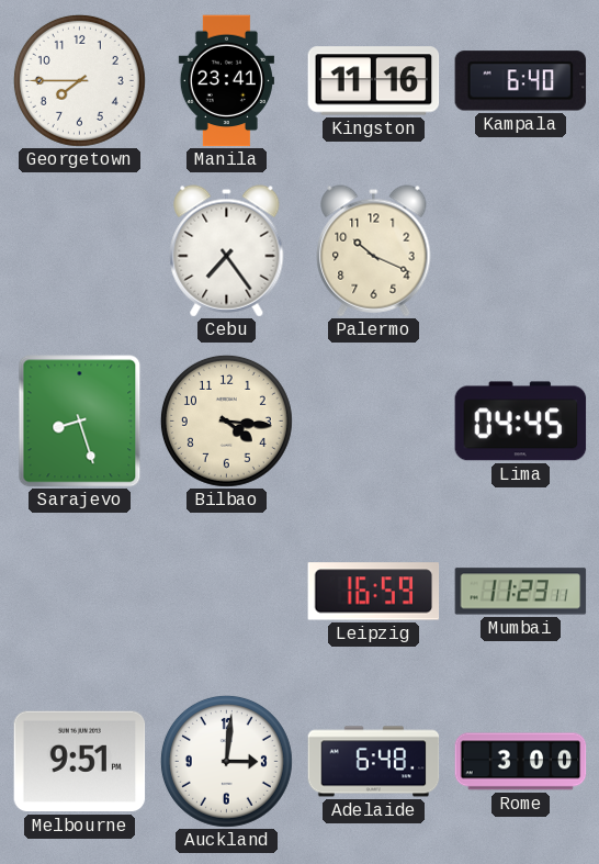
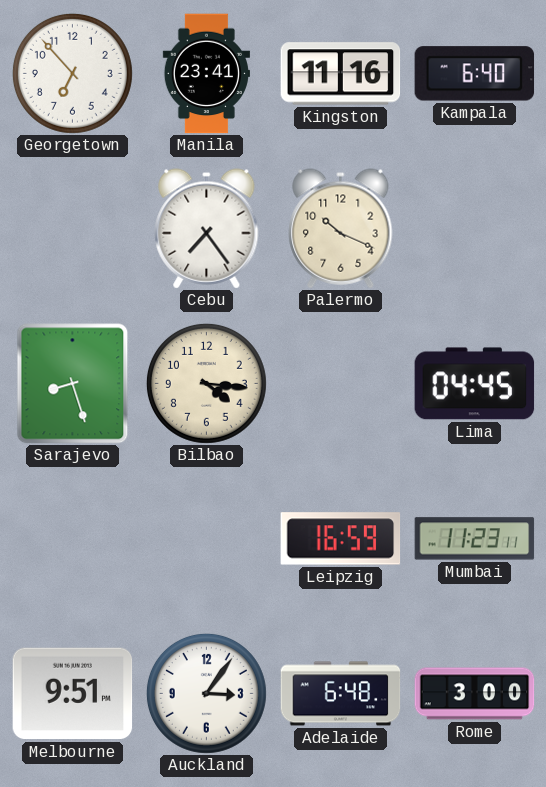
Georgetown: 7:45 -> 6:53 (72, 73)
Auckland: 3:01 -> 3:06 (206, 693)
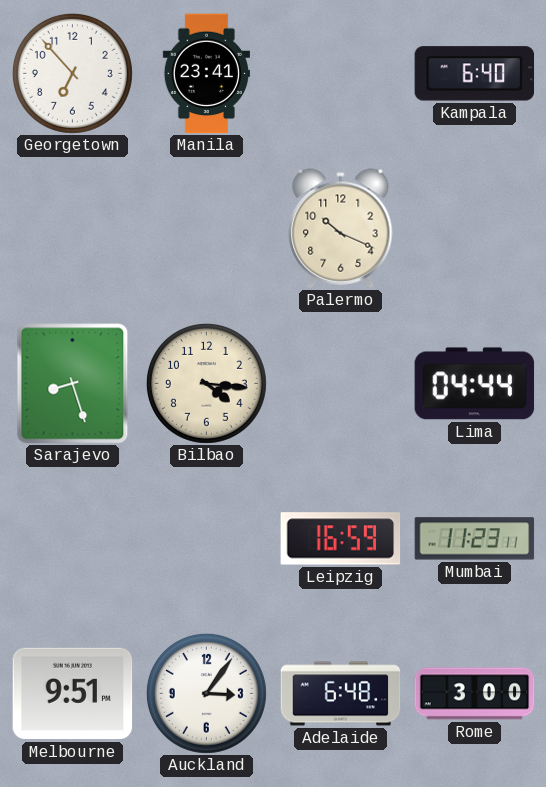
Kingston: 11:16 -> none (341, 74)
Cebu: 7:24 -> none (207, 229)
Lima: 04:45 -> 04:44 (475, 384)
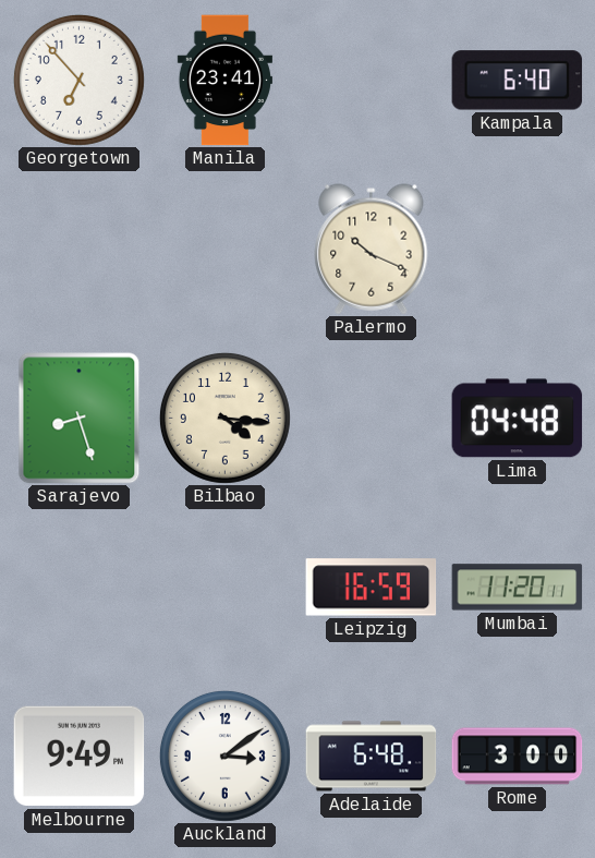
Lima: 04:44 -> 04:48 (518, 419)
Mumbai: 11:23 -> 11:20 (518, 588)
Melbourne: 9:51 -> 9:49 (80, 757)
Auckland: 3:06 -> 3:09 (224, 756)
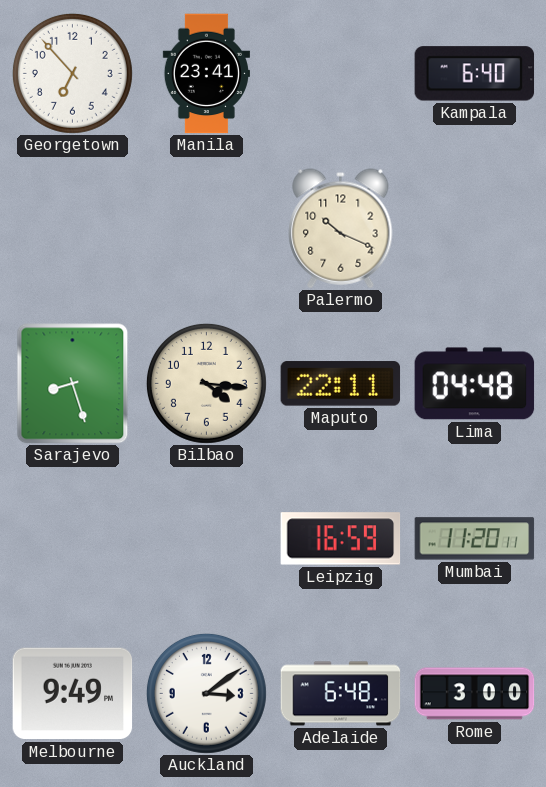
Maputo: none -> 22:11 (341, 384)
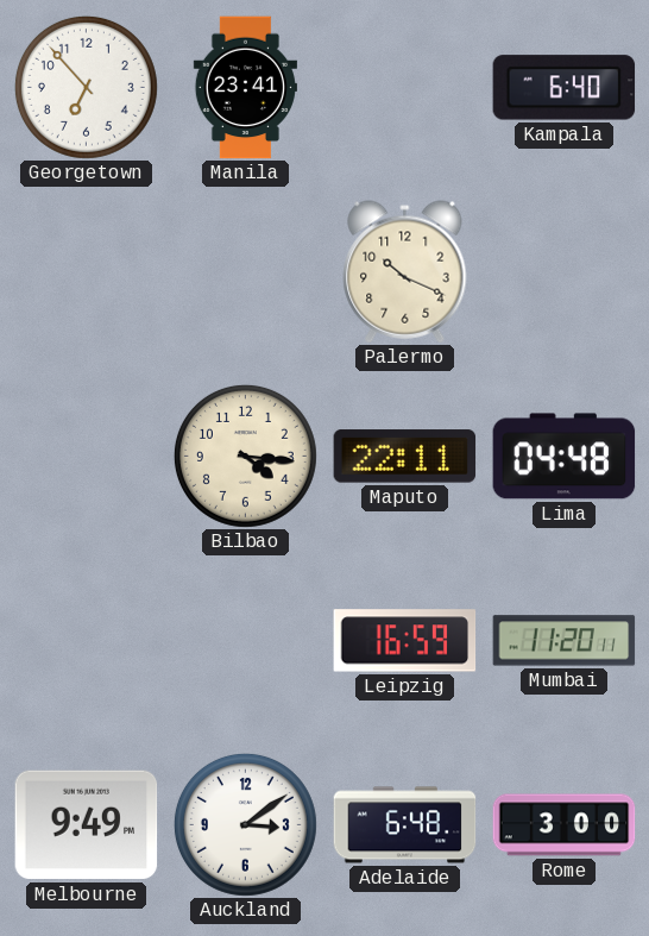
Sarajevo: 8:27 -> none (73, 384)
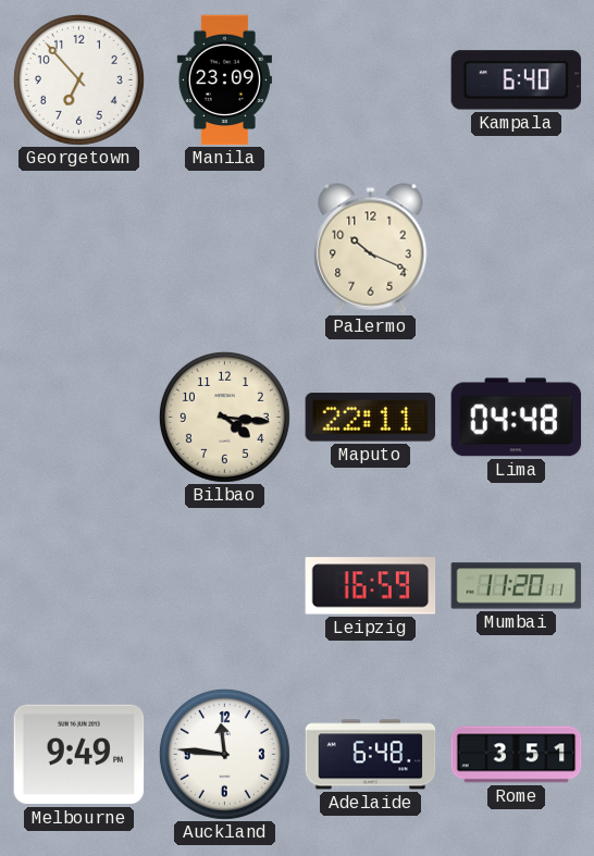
Manila: 23:41 -> 23:09 (224, 80)
Auckland: 3:09 -> 11:46 (224, 754)
Rome: 3:00 -> 3:51 (517, 755)
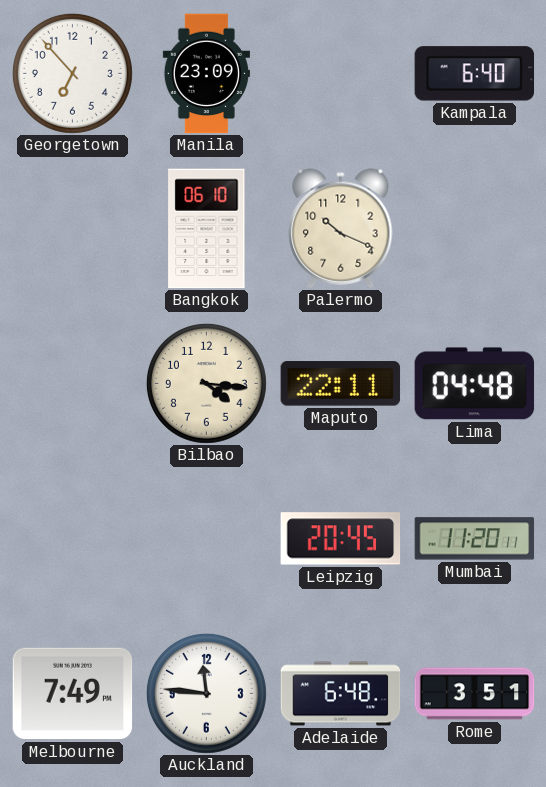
Bangkok: none -> 06:10 (207, 229)
Leipzig: 16:59 -> 20:45 (341, 539)
Melbourne: 9:49 -> 7:49 (73, 694)
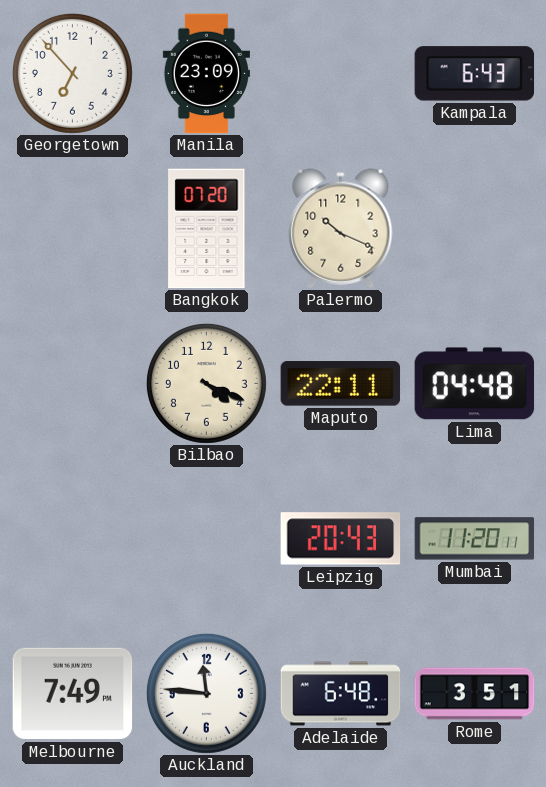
Kampala: 6:40 -> 6:43 (475, 74)
Bangkok: 06:10 -> 07:20 (207, 229)
Bilbao: 4:16 -> 4:19 (206, 383)
Leipzig: 20:45 -> 20:43 (341, 539)
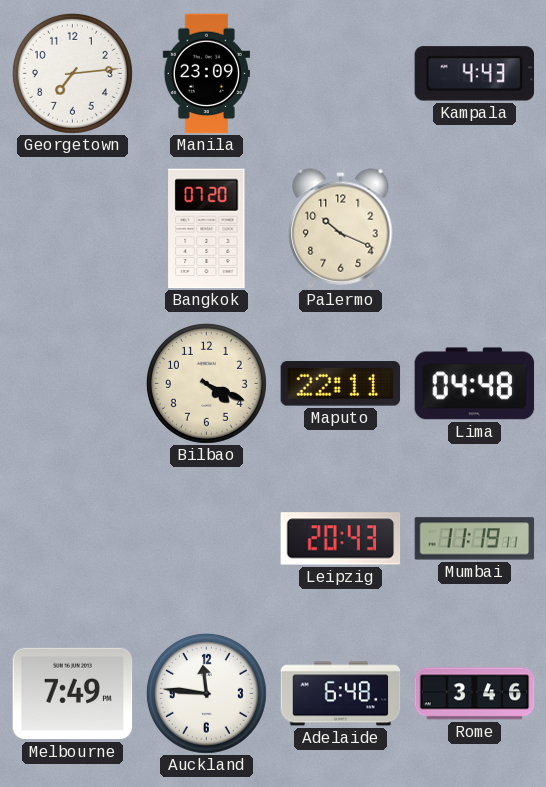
Georgetown: 6:53 -> 7:14 (72, 73)
Kampala: 6:43 -> 4:43 (475, 74)
Mumbai: 11:20 -> 11:19 (475, 539)
Rome: 3:51 -> 3:46 (475, 694)
